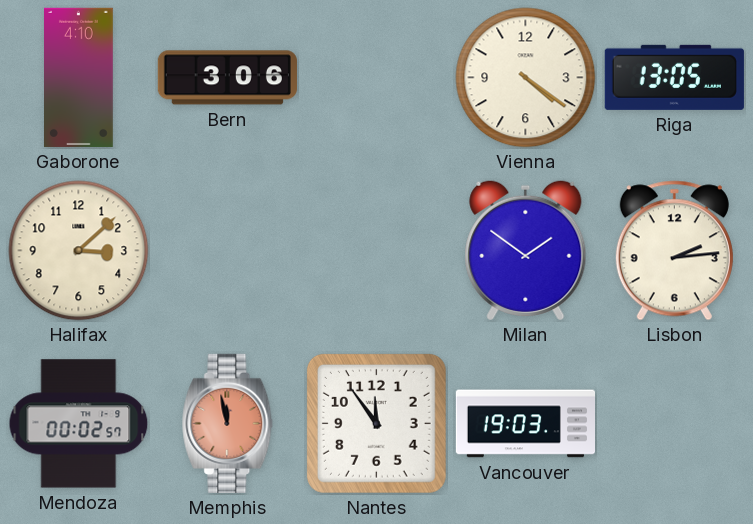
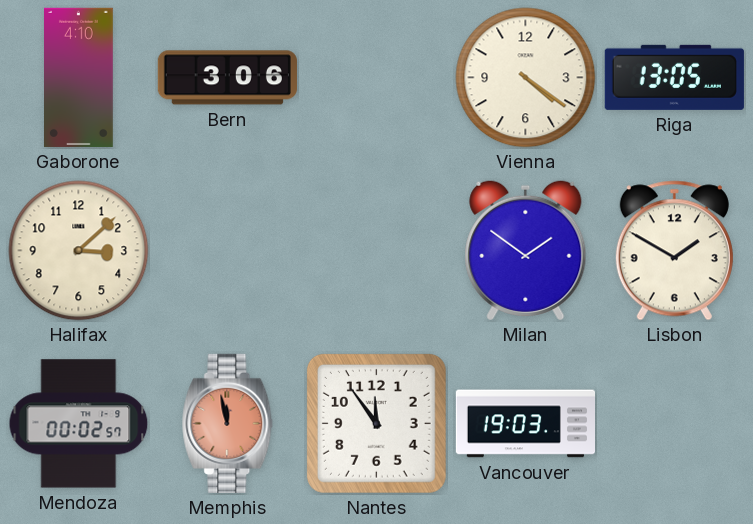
Lisbon: 2:14 -> 1:50 (674, 251)
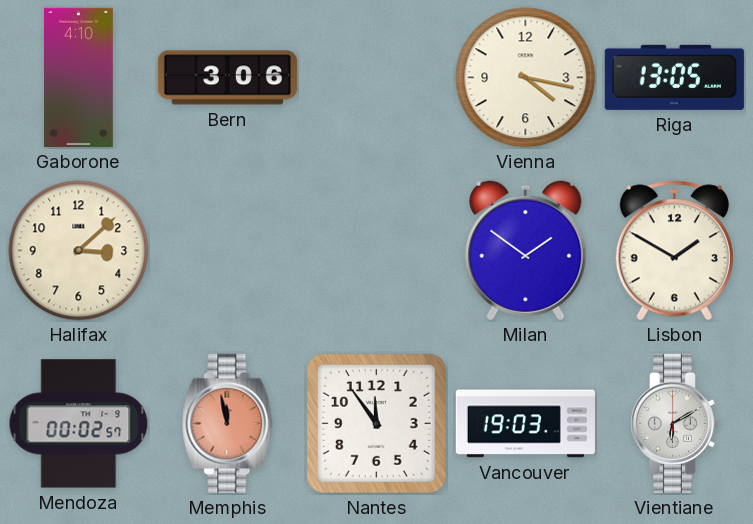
Vienna: 4:21 -> 4:17 (526, 78)
Vientiane: none -> 6:10 (675, 423)
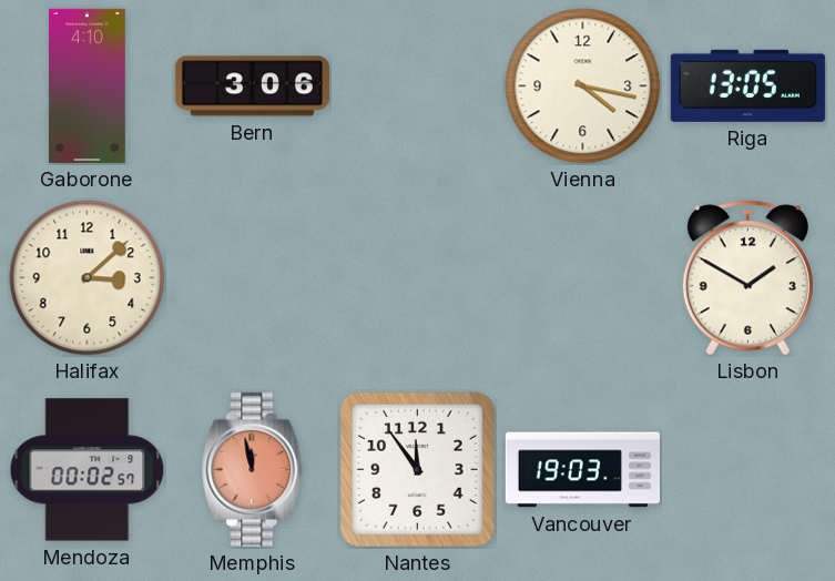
Milan: 1:51 -> none (526, 251)
Vientiane: 6:10 -> none (675, 423)
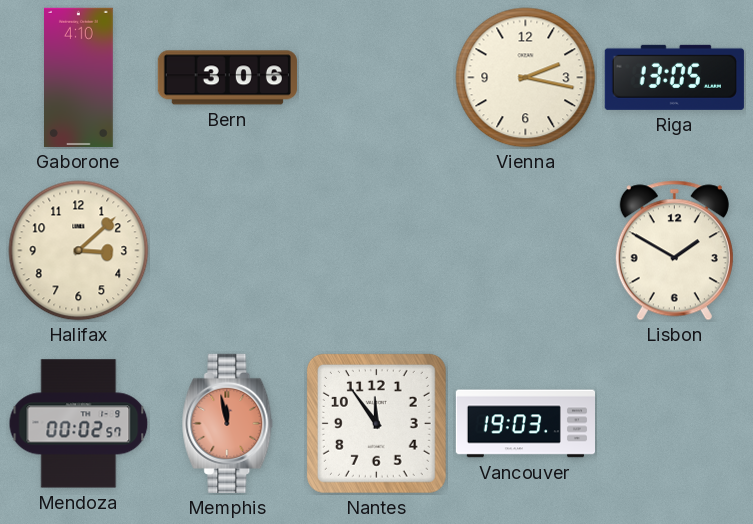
Vienna: 4:17 -> 2:17 (526, 78)
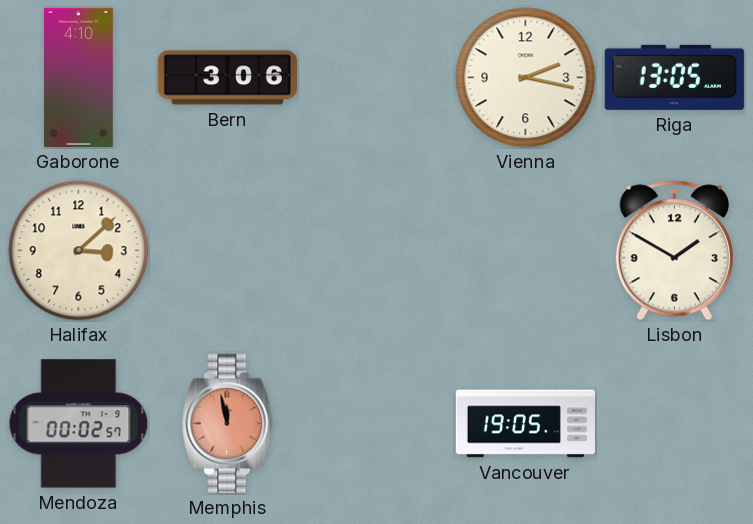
Nantes: 11:54 -> none (376, 423)
Vancouver: 19:03 -> 19:05 (525, 424)
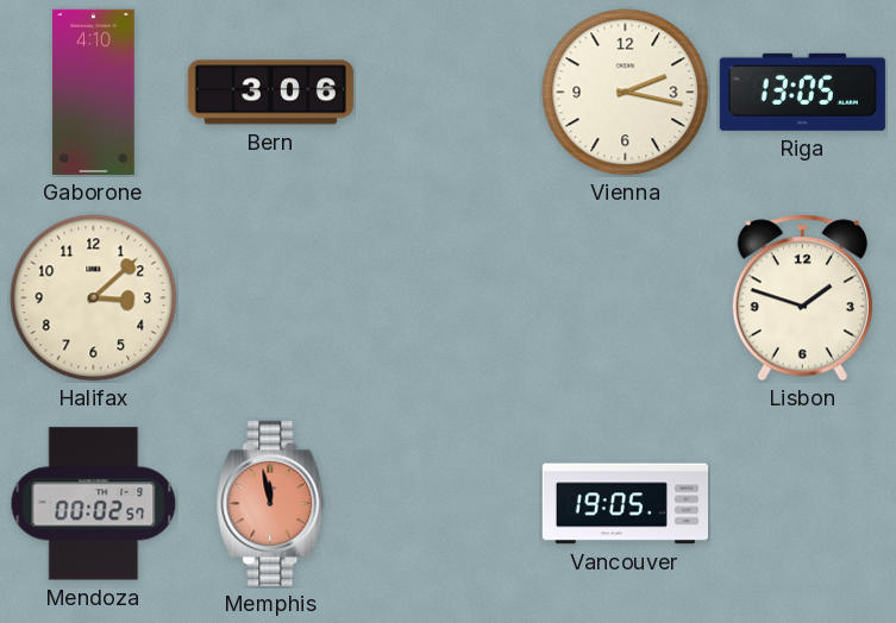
Lisbon: 1:50 -> 1:48 (802, 298)
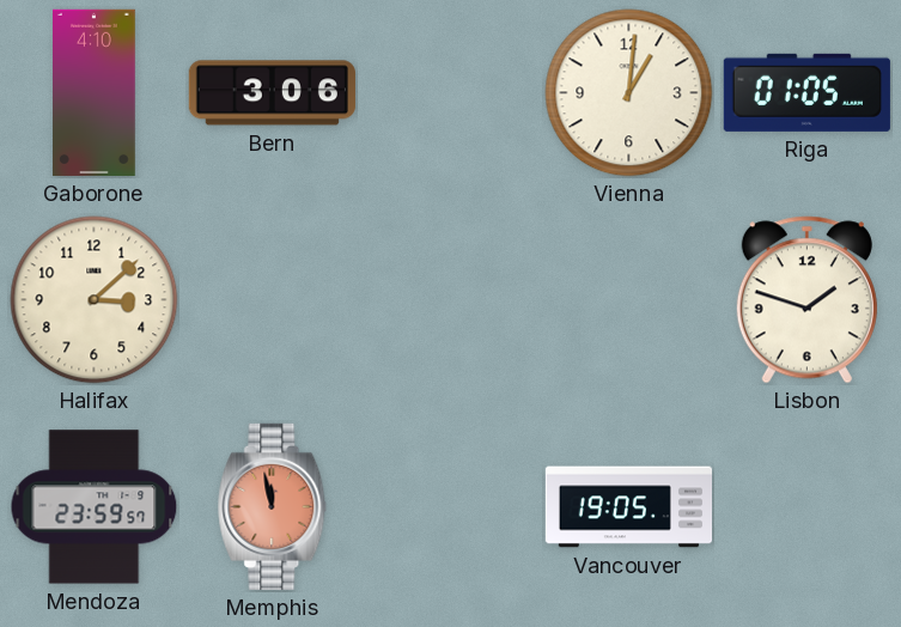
Vienna: 2:17 -> 1:01 (629, 93)
Riga: 13:05 -> 01:05 (806, 92)
Mendoza: 00:02 -> 23:59 (95, 507)
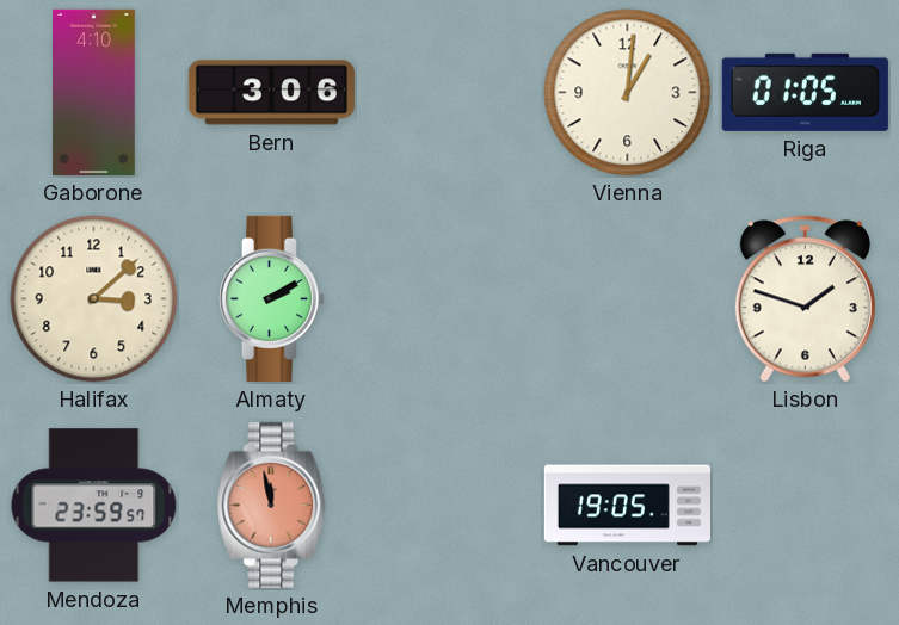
Almaty: none -> 2:10 (272, 298)
